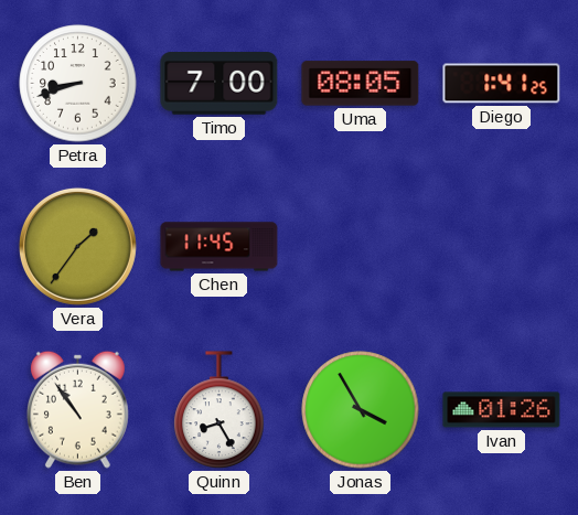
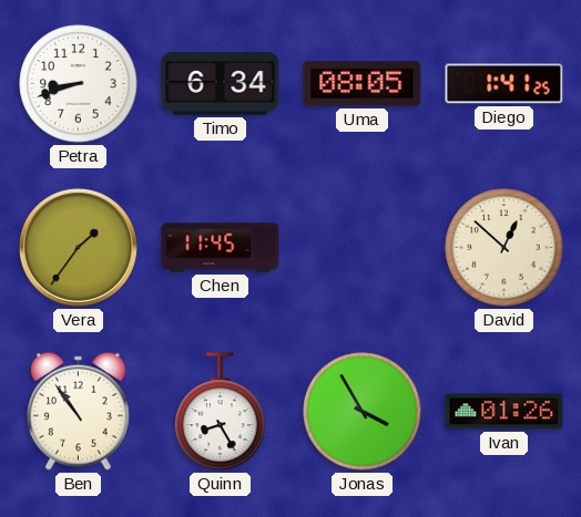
Timo: 7:00 -> 6:34 (221, 84)
David: none -> 12:52 (504, 248)
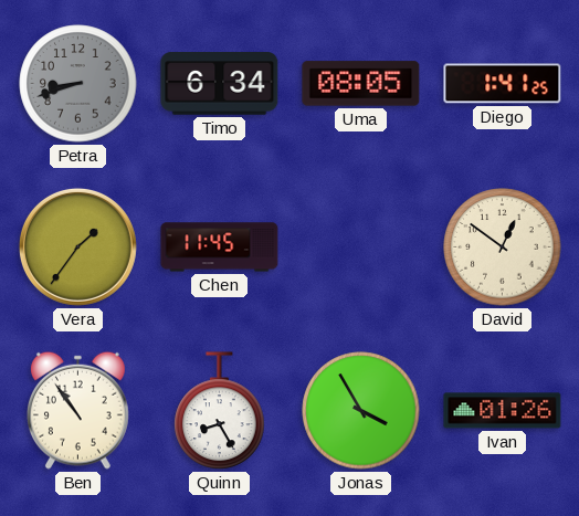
Petra dial: white -> grey (78, 84)
David: 12:52 -> 12:51 (503, 248)
